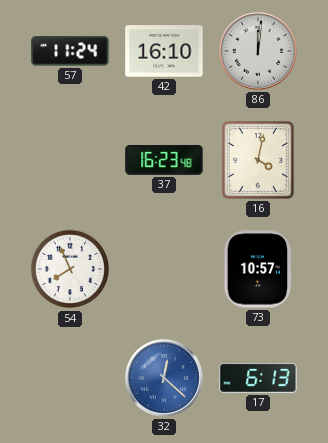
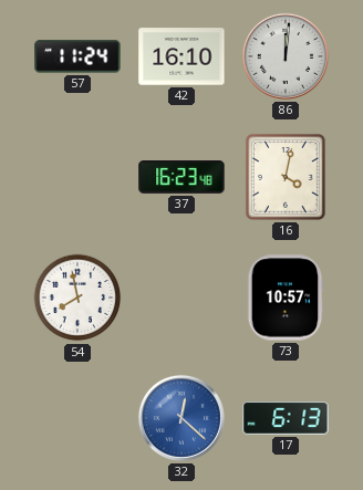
54: 7:56 -> 7:58 (77, 298)
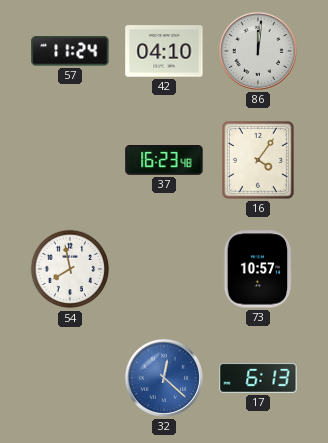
42: 16:10 -> 04:10 (164, 51)
16: 4:02 -> 4:06 (258, 161)
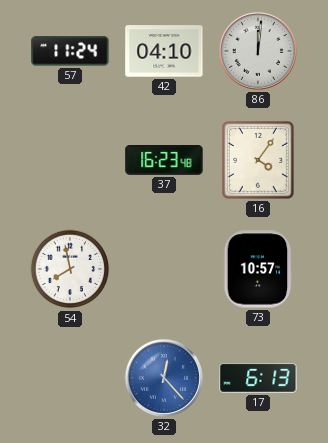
32: 12:22 -> 12:23 (164, 378)
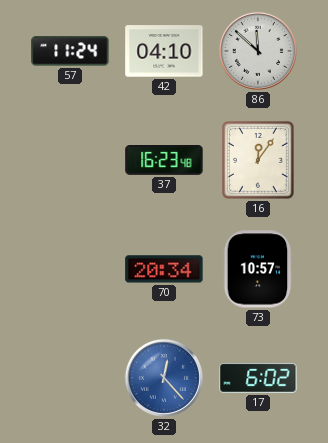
86: 12:01 -> 11:52 (258, 51)
16: 4:06 -> 12:06 (258, 161)
54: 7:58 -> none (70, 269)
70: none -> 20:34 (164, 269)
17: 6:13 -> 6:02 (258, 379)
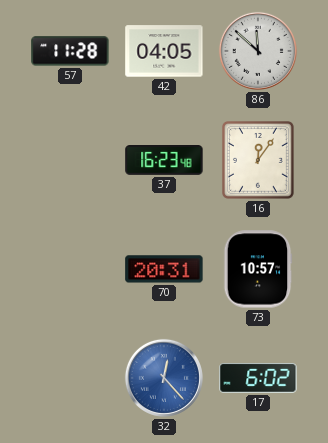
57: 11:24 -> 11:28 (70, 51)
42: 04:10 -> 04:05 (164, 51)
70: 20:34 -> 20:31 (164, 269)
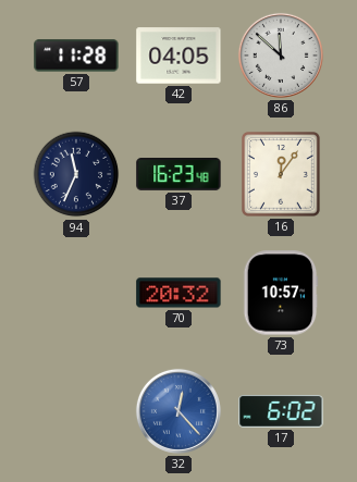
94: none -> 11:34 (76, 174)
70: 20:31 -> 20:32 (178, 293)
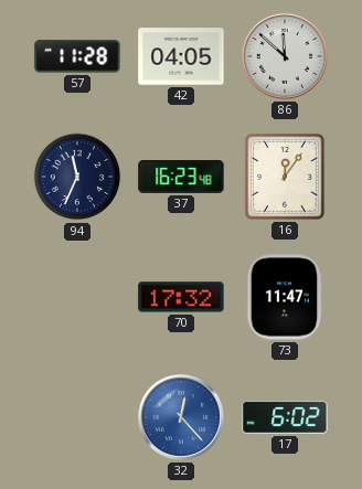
70: 20:32 -> 17:32 (181, 297)
73: 10:57 -> 11:47 (285, 297)
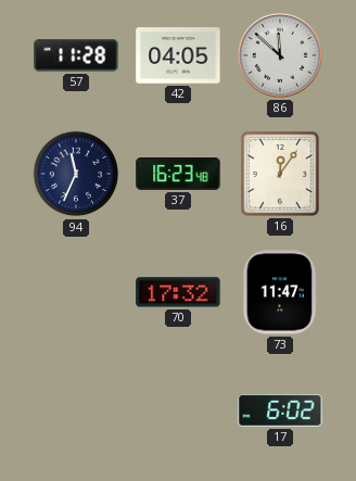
32: 12:23 -> none (181, 417)
